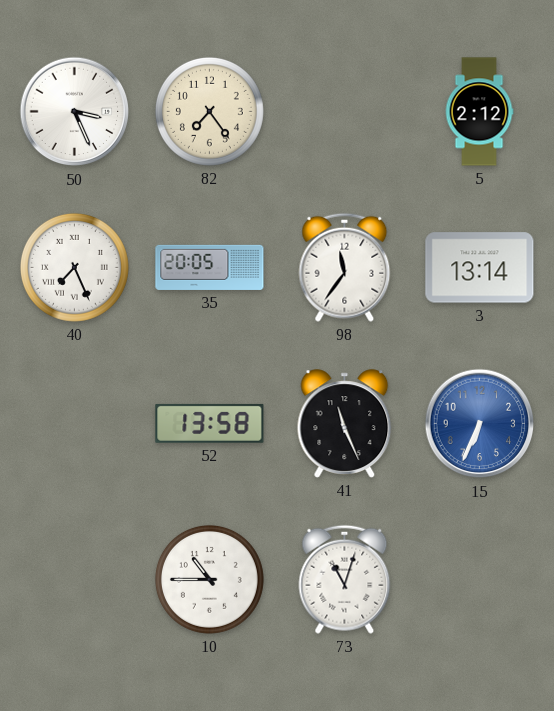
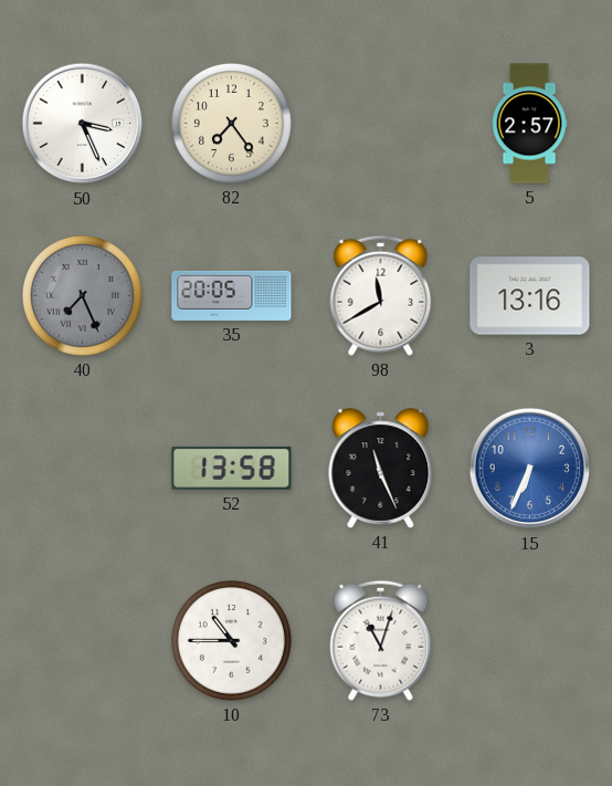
5: 2:12 -> 2:57 (529, 124)
40 dial: white -> grey (82, 295)
98: 11:36 -> 11:40 (381, 295)
3: 13:14 -> 13:16 (530, 296)
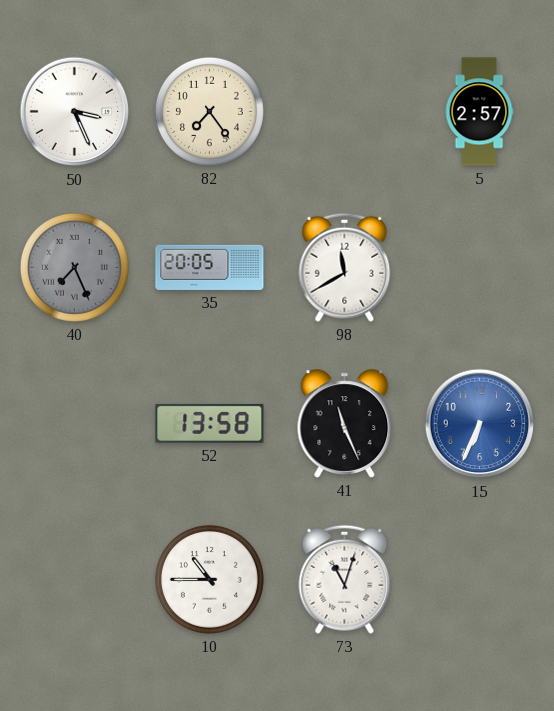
3: 13:16 -> none (530, 296)
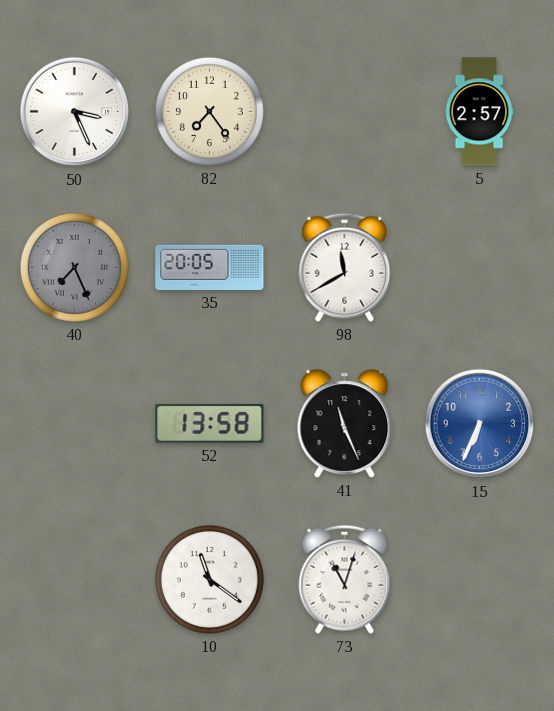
10: 10:45 -> 11:21 (209, 579)
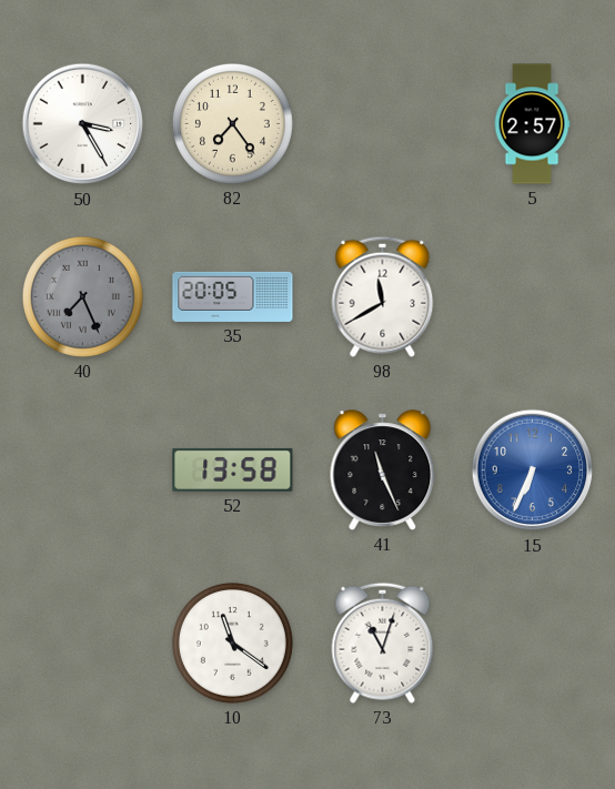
50: 3:26 -> 3:25 (83, 124)
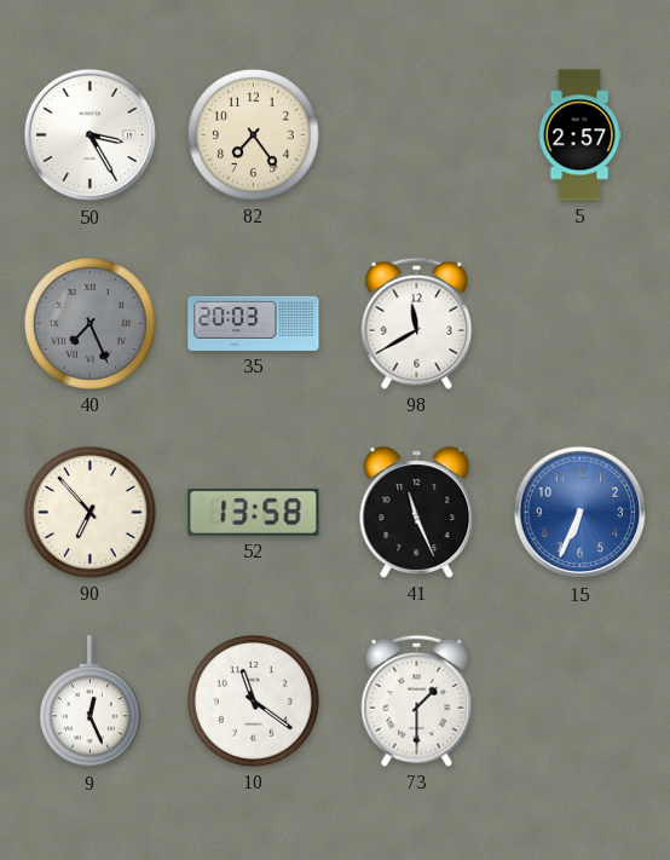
35: 20:05 -> 20:03 (254, 323)
90: none -> 6:53 (89, 512)
9: none -> 12:26 (89, 702)
73: 11:03 -> 1:30 (417, 700)
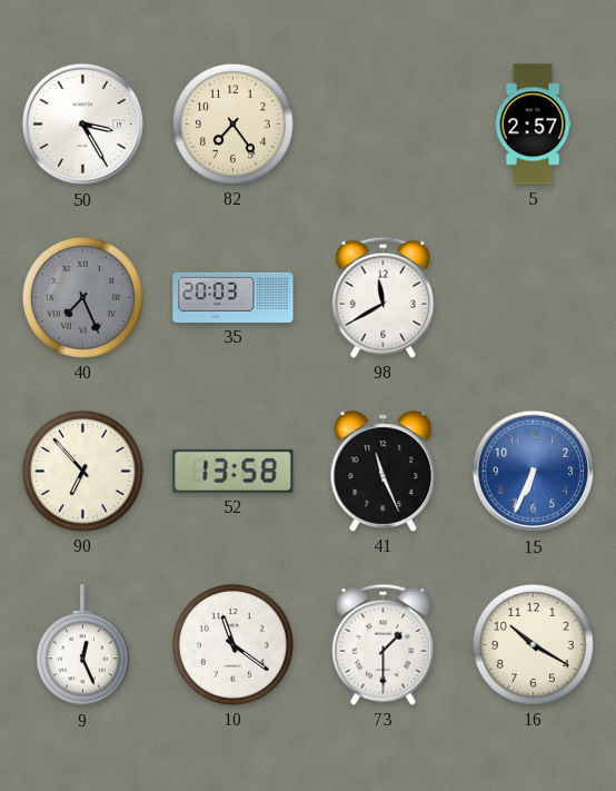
16: none -> 10:20 (533, 644)
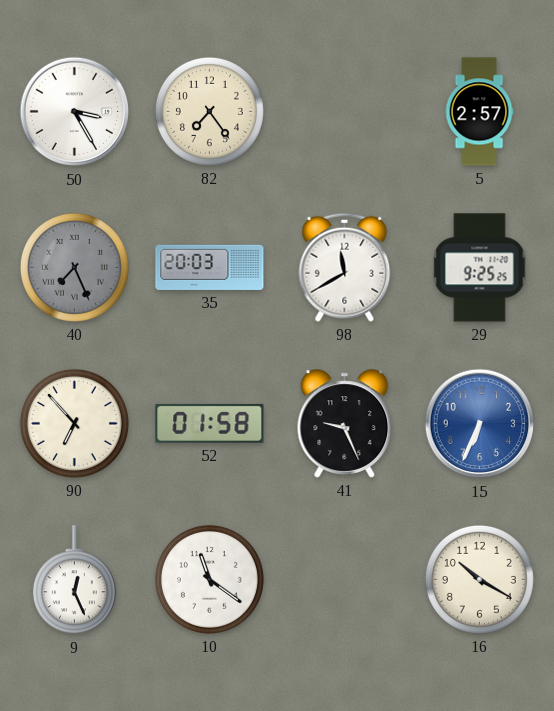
29: none -> 9:25 (480, 268)
52: 13:58 -> 01:58 (210, 423)
41: 11:26 -> 9:26 (345, 424)
73: 1:30 -> none (384, 644)
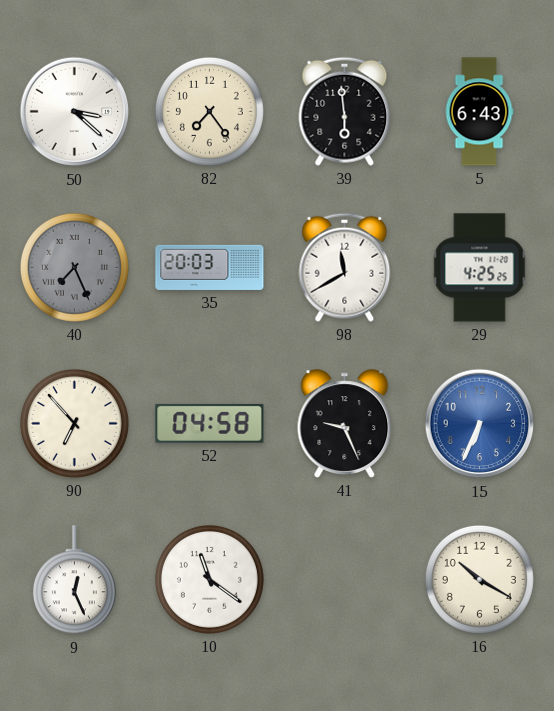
50: 3:25 -> 3:22 (75, 112)
39: none -> 5:59 (345, 111)
5: 2:57 -> 6:43 (479, 112)
29: 9:25 -> 4:25 (480, 268)
52: 01:58 -> 04:58 (210, 423)
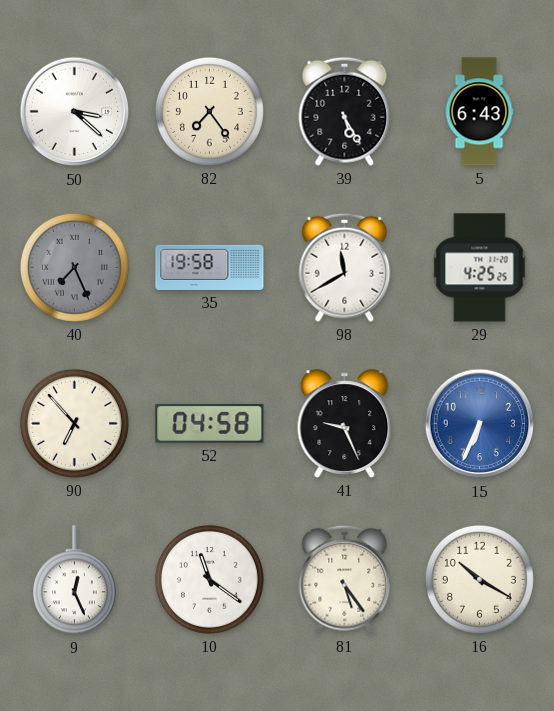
39: 5:59 -> 5:25 (345, 111)
35: 20:03 -> 19:58 (210, 267)
81: none -> 5:24 (345, 579)
